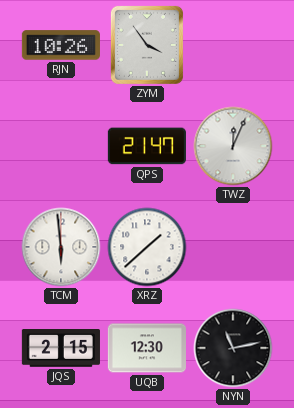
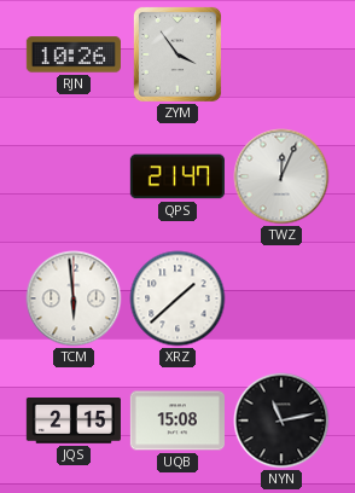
UQB: 12:30 -> 15:08 (177, 420)
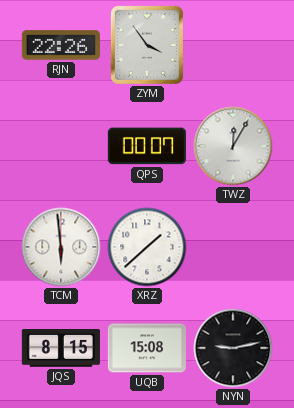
RJN: 10:26 -> 22:26 (61, 45)
QPS: 21:47 -> 00:07 (147, 146)
TWZ: 12:04 -> 12:05 (233, 146)
JQS: 2:15 -> 8:15 (61, 349)
NYN: 11:13 -> 9:13 (233, 348)
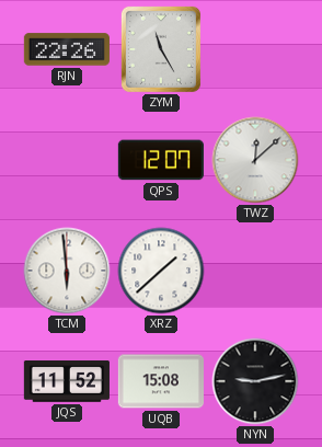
ZYM: 3:54 -> 11:25 (161, 49)
QPS: 00:07 -> 12:07 (161, 160)
TWZ: 12:05 -> 12:08 (255, 160)
JQS: 8:15 -> 11:52 (67, 382)
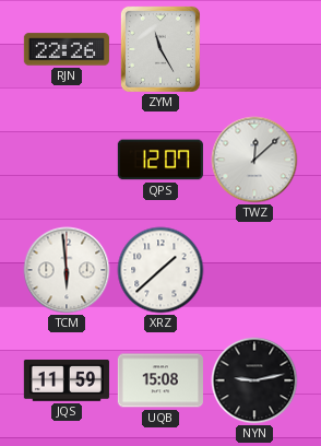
JQS: 11:52 -> 11:59 (67, 382)
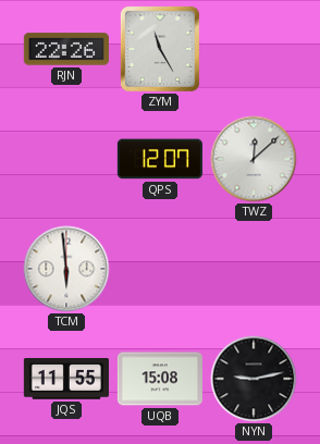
XRZ: 1:38 -> none (160, 270)
JQS: 11:59 -> 11:55 (66, 380)
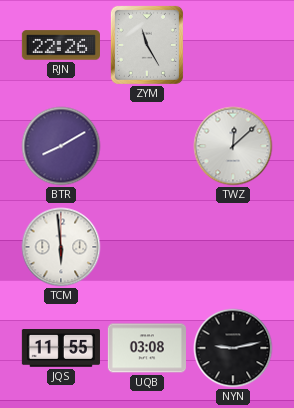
BTR: none -> 8:10 (61, 146)
QPS: 12:07 -> none (160, 159)
UQB: 15:08 -> 03:08 (147, 348)
